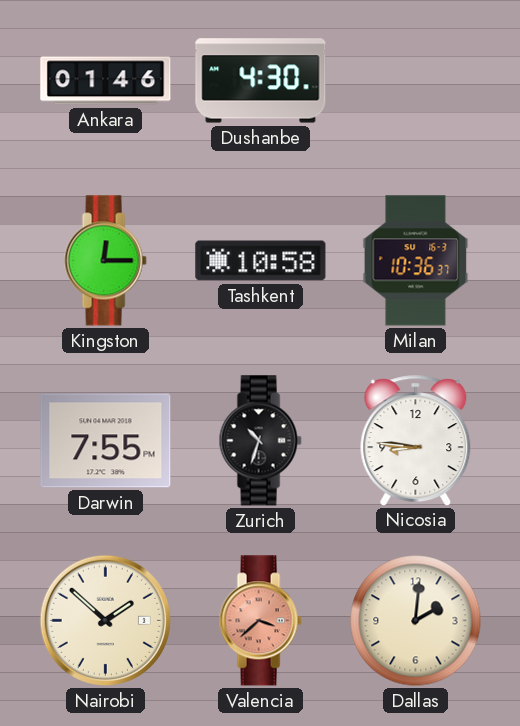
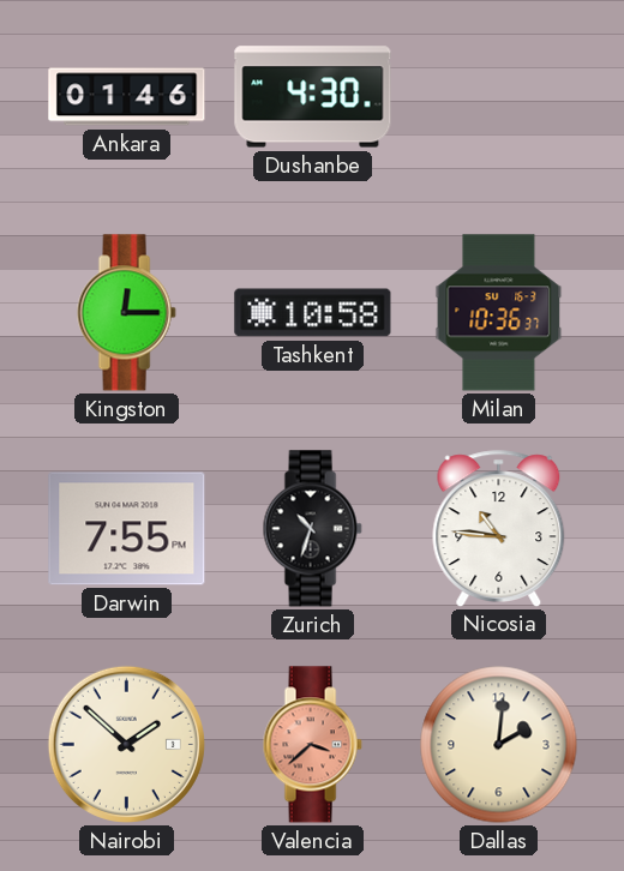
Nicosia: 8:46 -> 10:46 (499, 528)
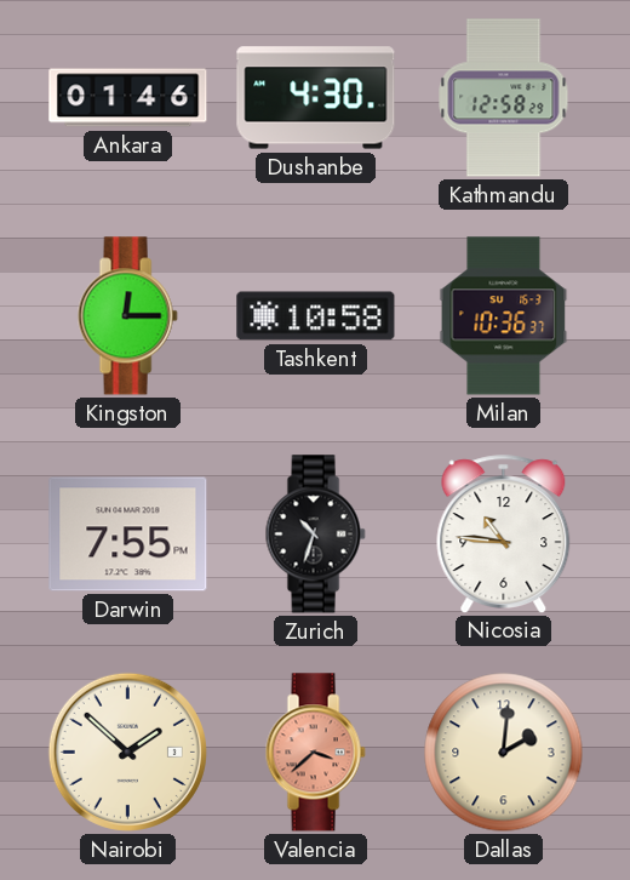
Kathmandu: none -> 12:58 (504, 98)
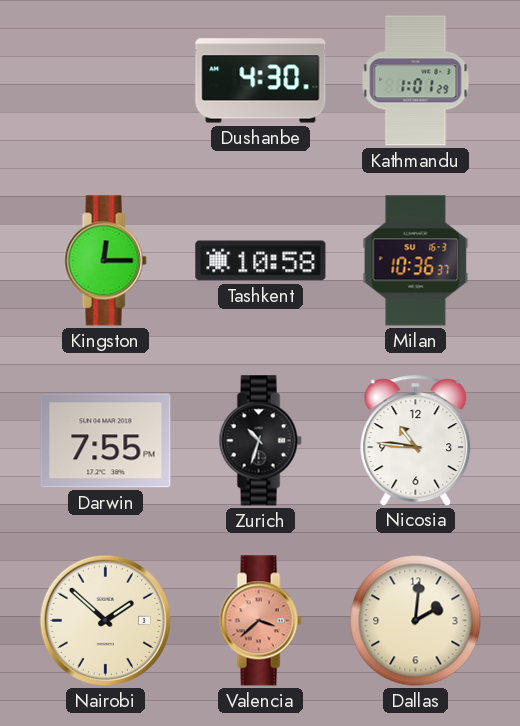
Ankara: 01:46 -> none (128, 98)
Kathmandu: 12:58 -> 1:01 (416, 81)
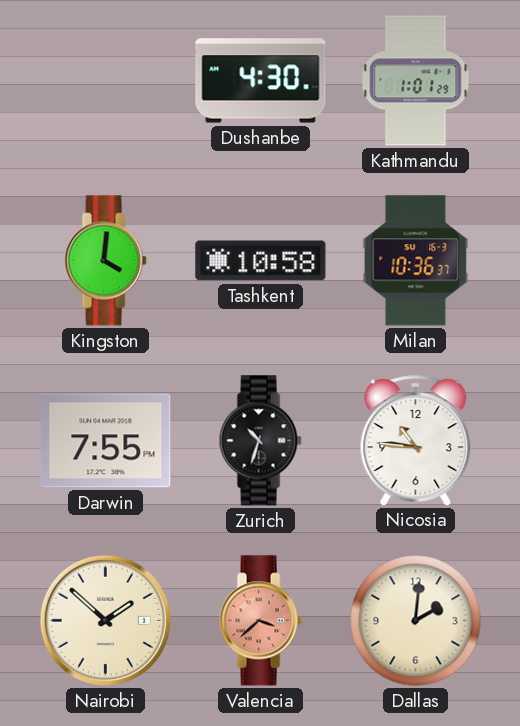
Kingston: 12:15 -> 4:01 (105, 261)
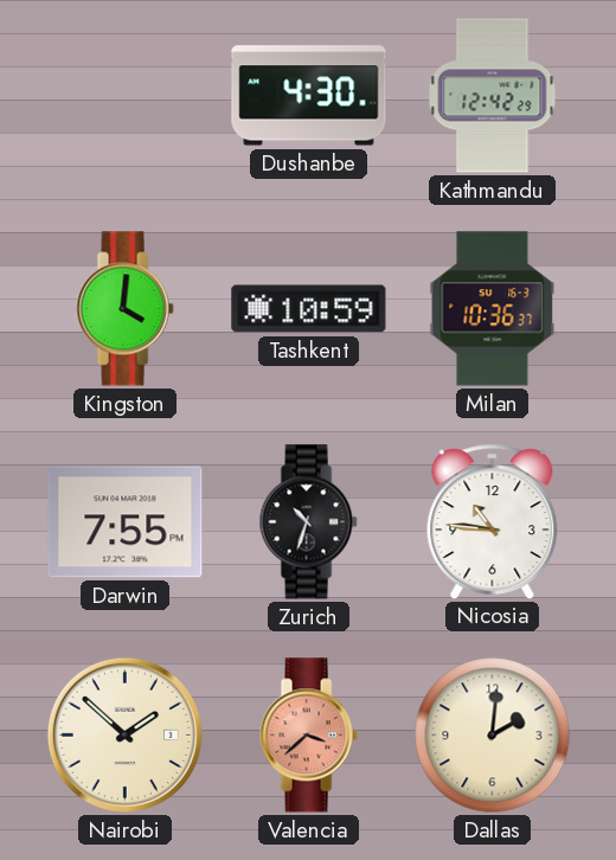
Kathmandu: 1:01 -> 12:42 (493, 96)
Tashkent: 10:58 -> 10:59 (309, 309)
